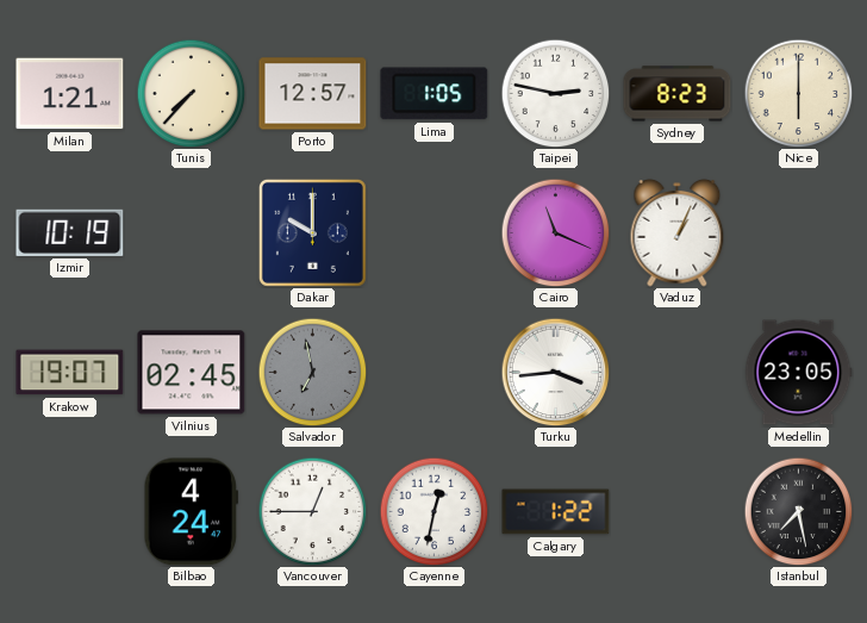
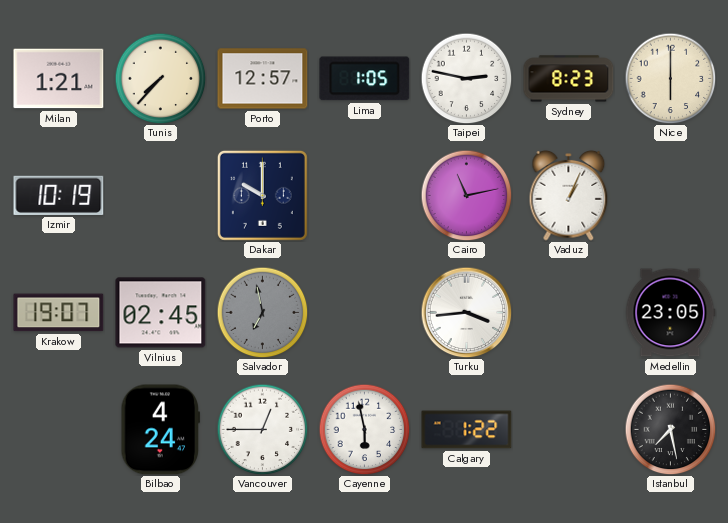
Cairo: 11:19 -> 11:13 (466, 195)
Cayenne: 12:32 -> 5:58 (364, 429)
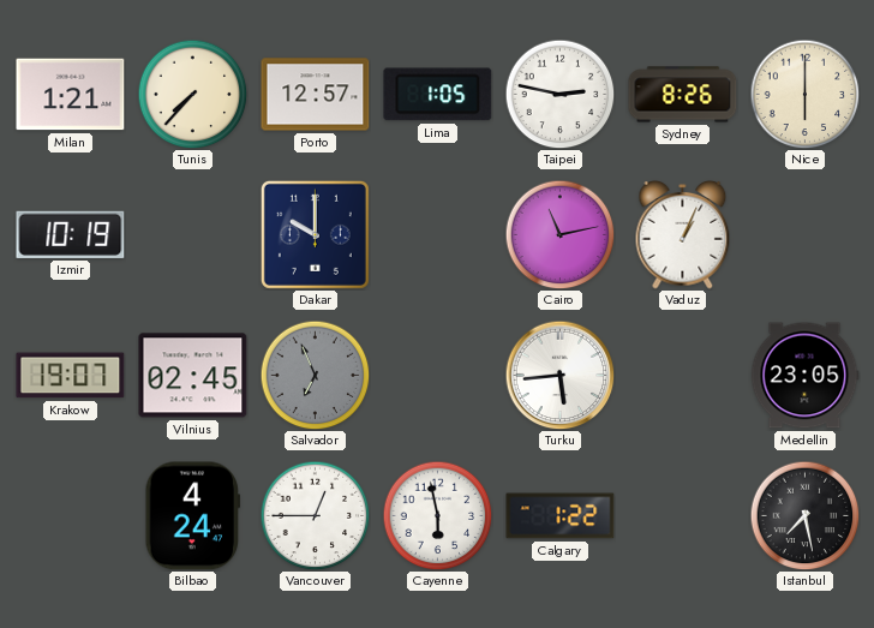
Sydney: 8:23 -> 8:26 (683, 95)
Salvador: 6:58 -> 6:56 (315, 375)
Turku: 3:44 -> 5:44 (559, 375)
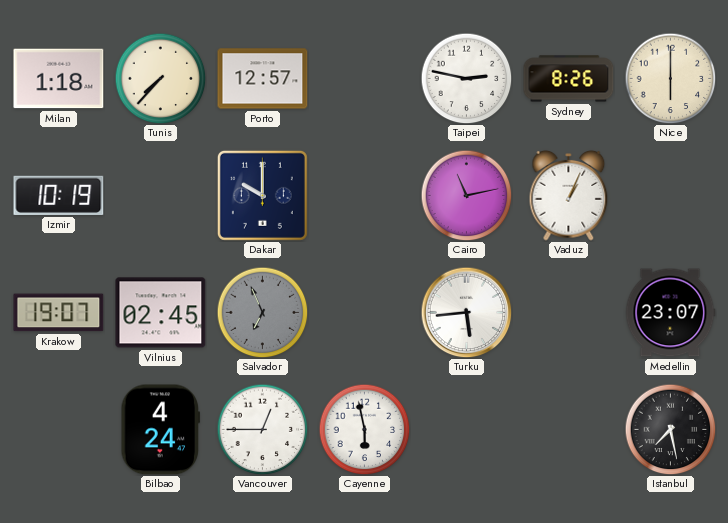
Milan: 1:21 -> 1:18 (59, 79)
Lima: 1:05 -> none (438, 95)
Medellin: 23:05 -> 23:07 (670, 313)
Calgary: 1:22 -> none (561, 516)
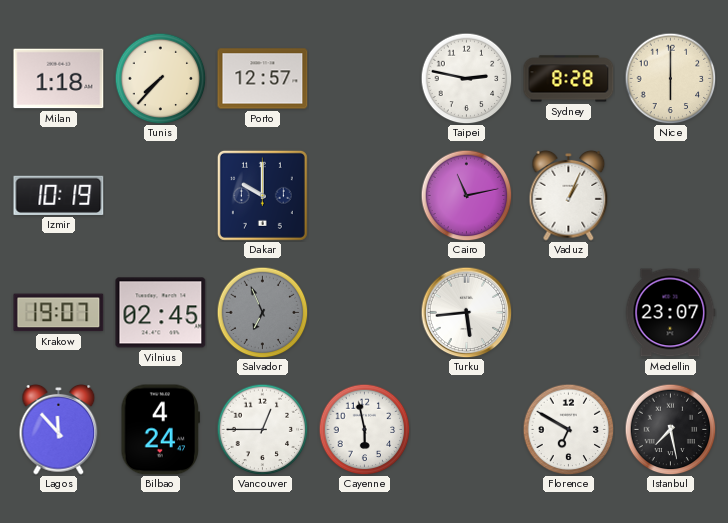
Sydney: 8:26 -> 8:28 (569, 79)
Lagos: none -> 11:53 (59, 429)
Florence: none -> 6:50 (568, 429)
